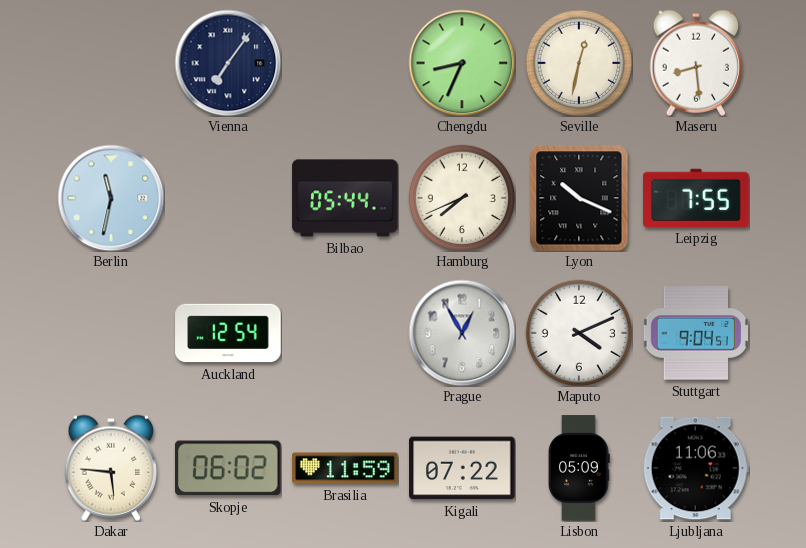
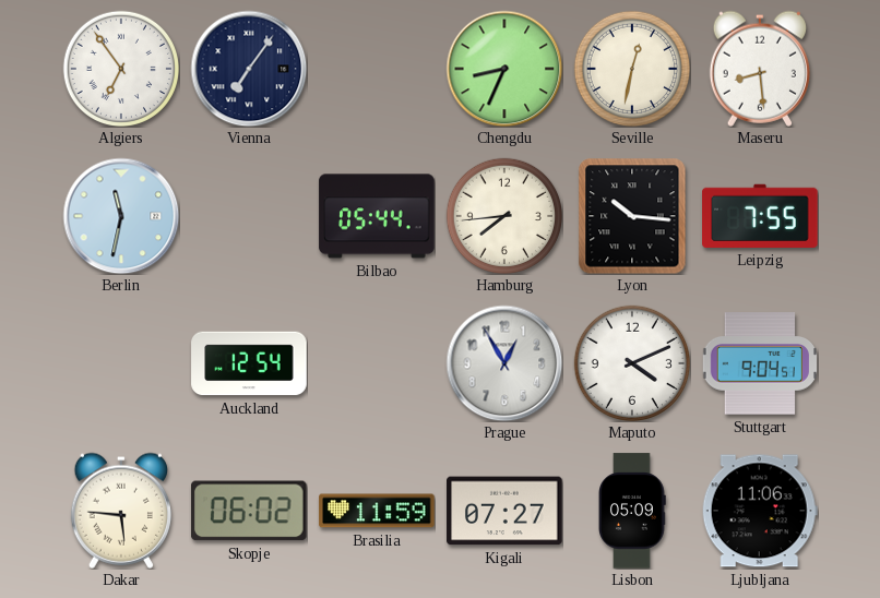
Algiers: none -> 6:54 (120, 68)
Hamburg: 7:41 -> 7:44 (503, 215)
Lyon: 10:19 -> 10:16 (632, 216)
Kigali: 07:22 -> 07:27 (504, 511)
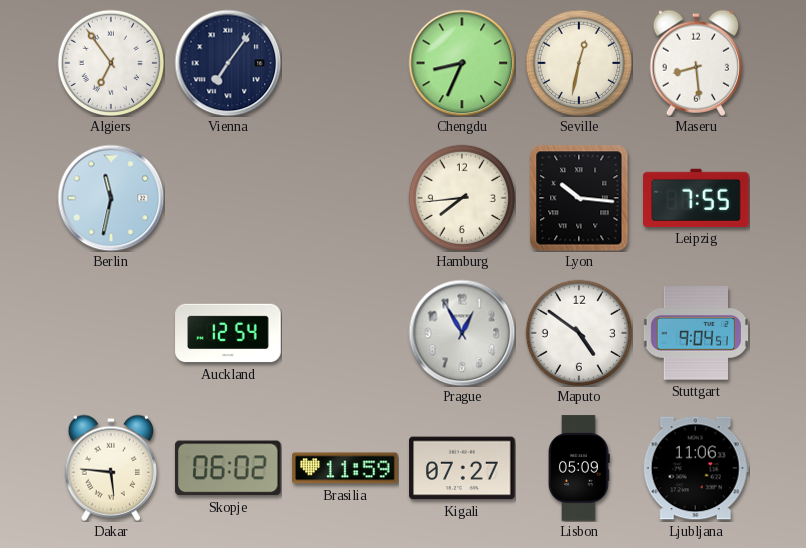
Bilbao: 05:44 -> none (377, 216)
Maputo: 4:11 -> 4:51 (578, 332)
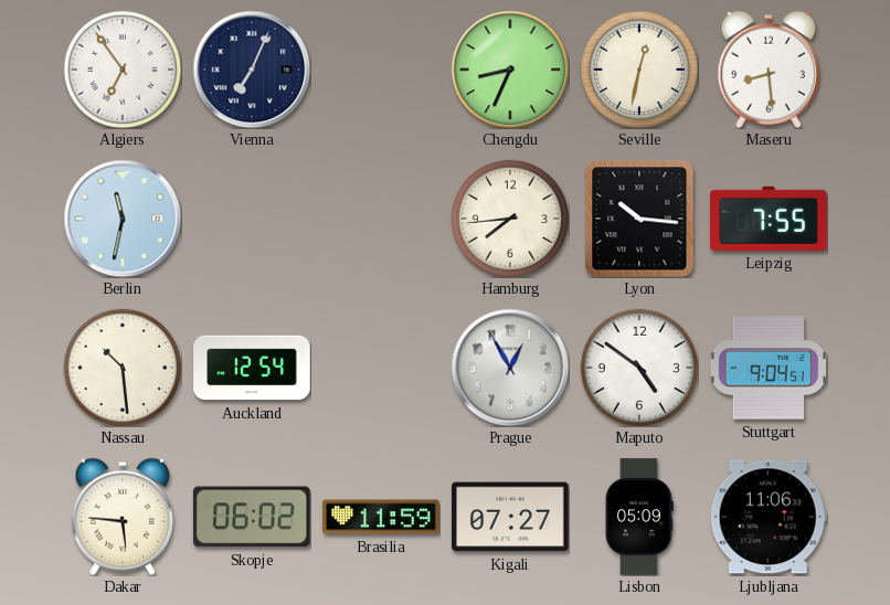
Vienna: 7:06 -> 7:04 (252, 70)
Nassau: none -> 10:29 (121, 367)
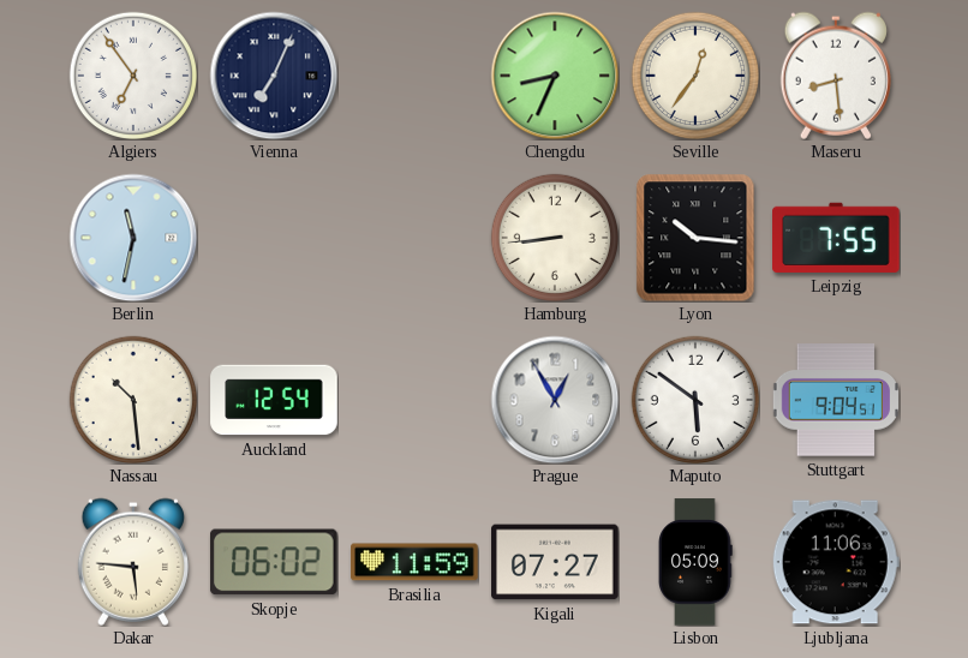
Seville: 12:32 -> 12:36 (694, 74)
Hamburg: 7:44 -> 8:44 (554, 237)
Maputo: 4:51 -> 5:51 (694, 399)
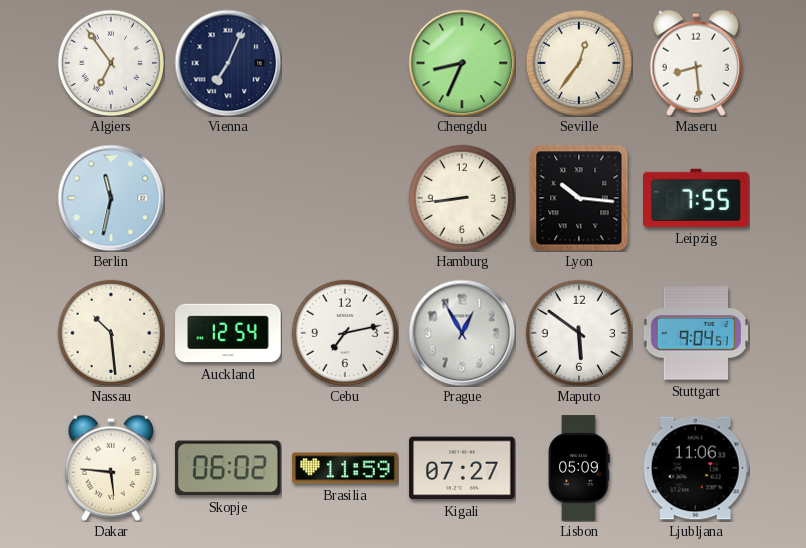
Cebu: none -> 7:13 (344, 332)
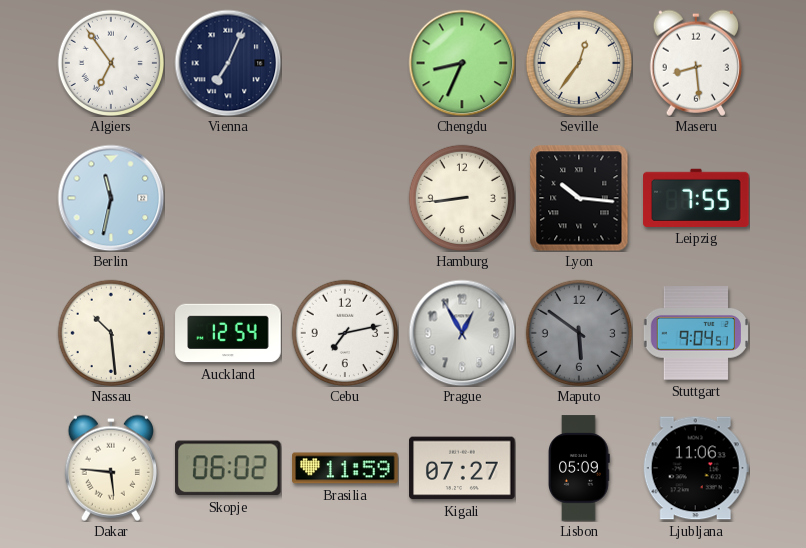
Maputo dial: white -> grey (578, 332)
